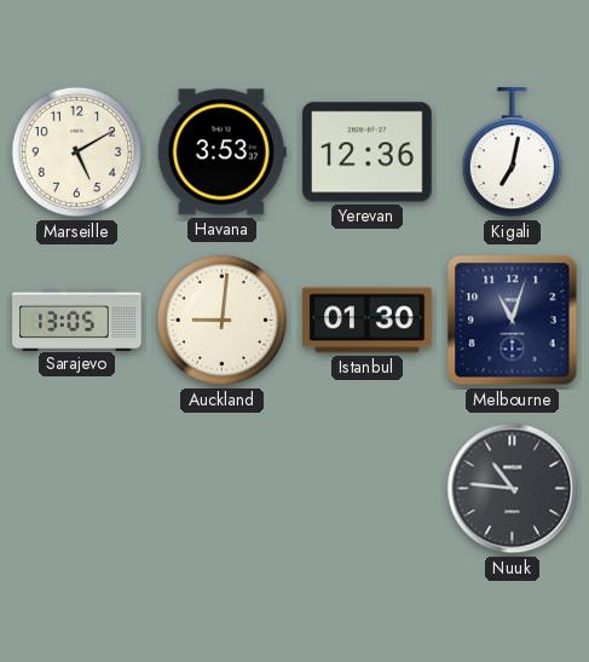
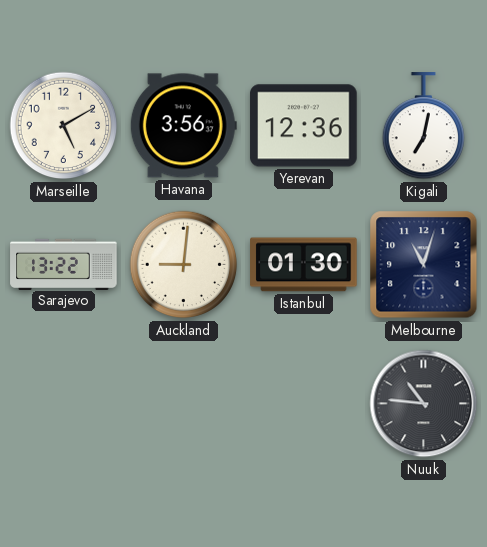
Havana: 3:53 -> 3:56 (183, 126)
Sarajevo: 13:05 -> 13:22 (64, 264)
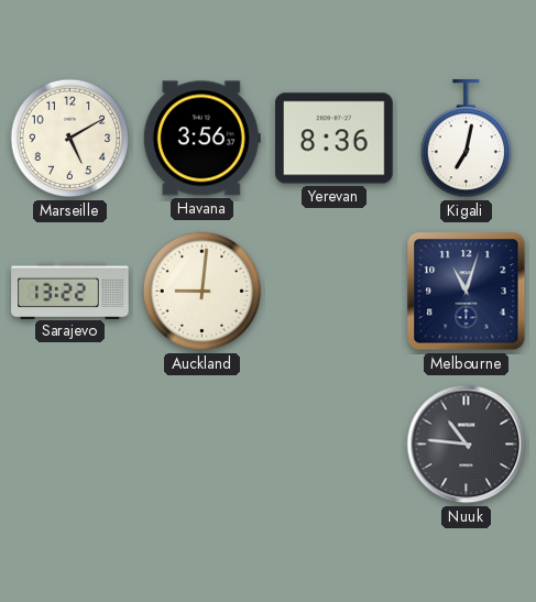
Yerevan: 12:36 -> 8:36 (335, 139)
Istanbul: 01:30 -> none (304, 265)
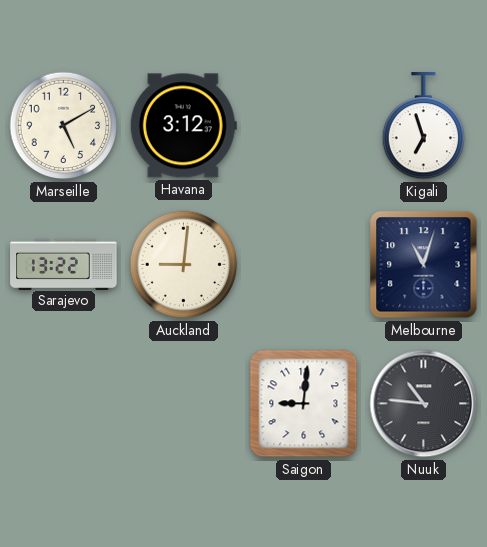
Havana: 3:56 -> 3:12 (183, 126)
Yerevan: 8:36 -> none (335, 139)
Kigali: 7:02 -> 6:57 (423, 126)
Saigon: none -> 9:01 (304, 404)
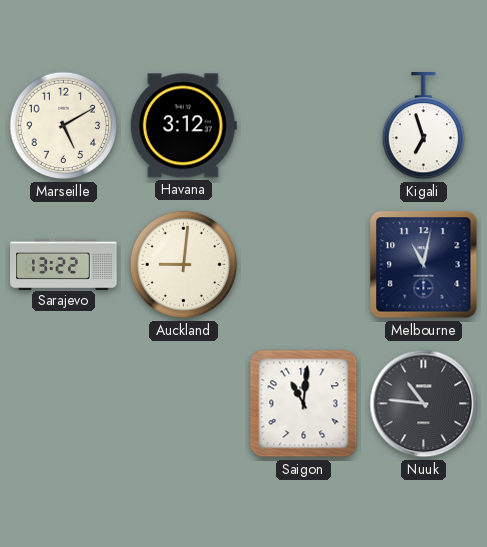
Melbourne: 11:03 -> 11:02 (424, 265)
Saigon: 9:01 -> 11:01 (304, 404)
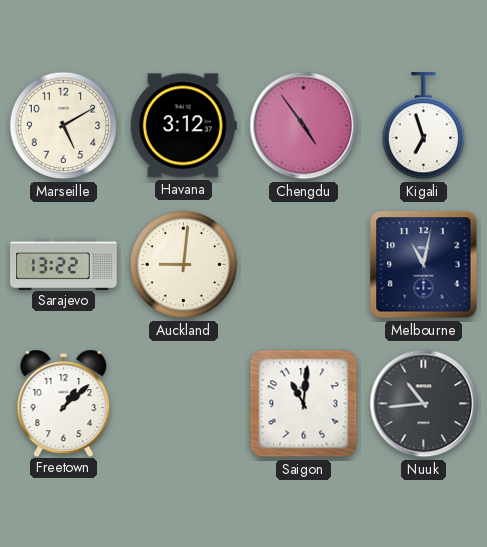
Chengdu: none -> 4:54 (304, 126)
Freetown: none -> 1:08 (64, 403)
Nuuk: 10:46 -> 10:44 (424, 404)
